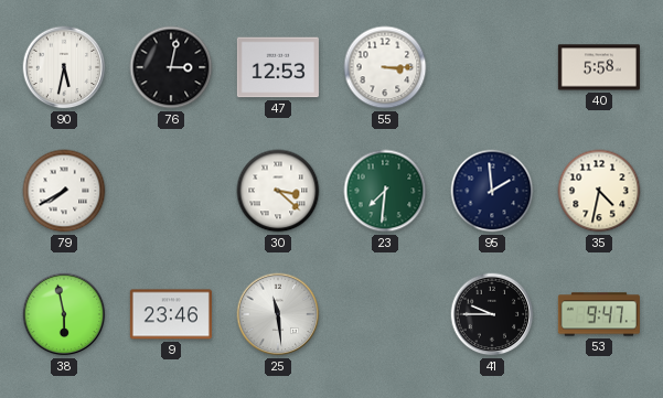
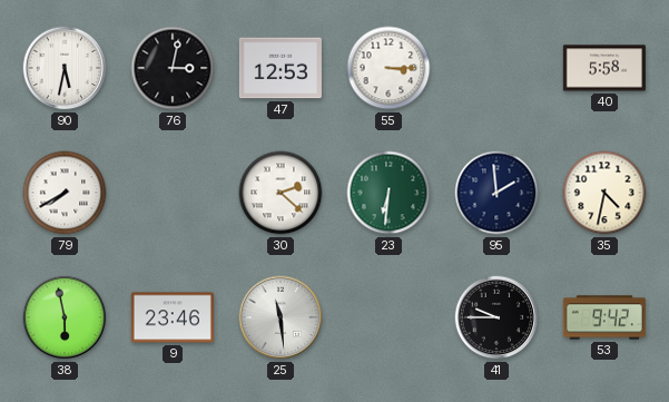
30: 3:22 -> 2:22 (281, 193)
23: 7:31 -> 6:31 (388, 193)
53: 9:47 -> 9:42 (604, 317)
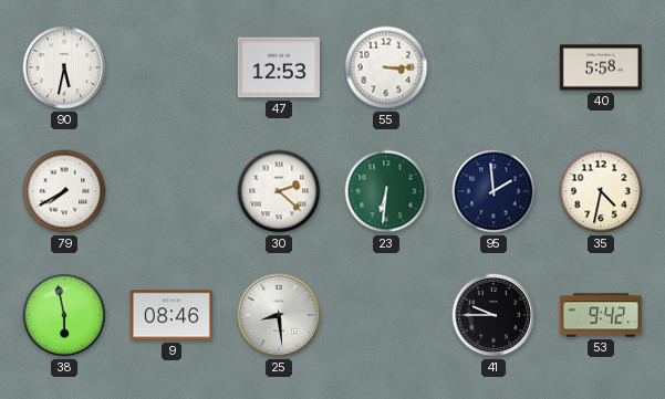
76: 3:02 -> none (173, 68)
9: 23:46 -> 08:46 (172, 315)
25: 11:29 -> 8:29 (279, 315)
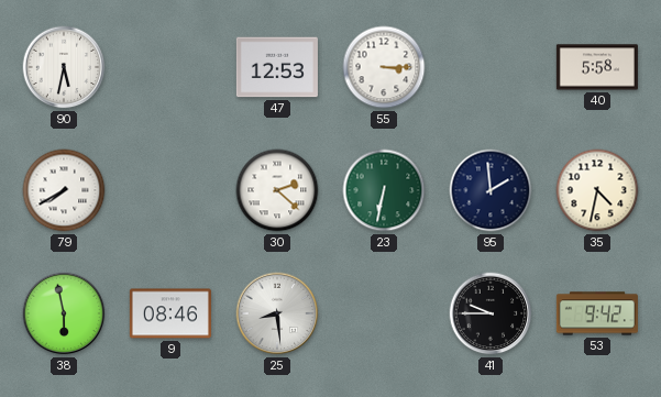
23: 6:31 -> 6:32 (384, 190)
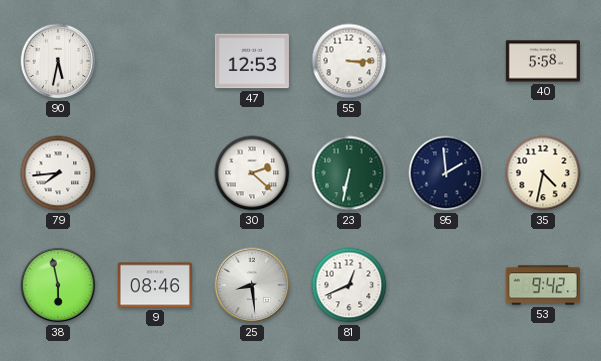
79: 7:40 -> 7:44 (58, 173)
81: none -> 12:41 (349, 285)
41: 9:45 -> none (491, 313)
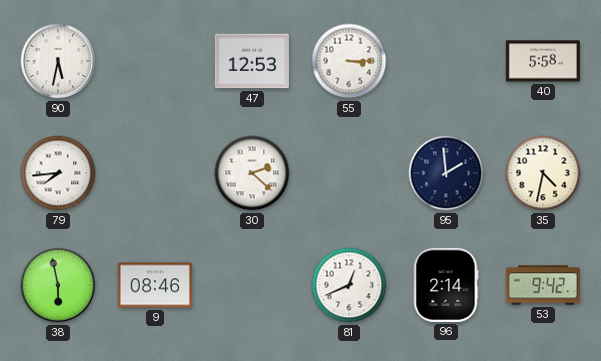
23: 6:32 -> none (349, 173)
25: 8:29 -> none (252, 285)
96: none -> 2:14 (446, 285)
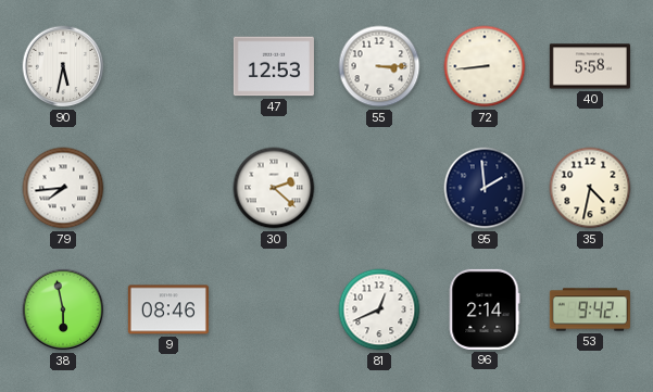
72: none -> 8:44 (485, 66)
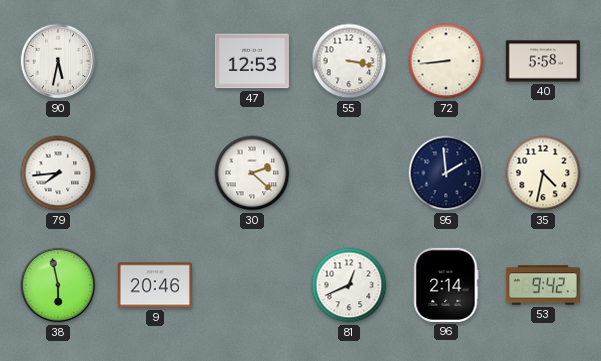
55: 3:15 -> 3:17 (349, 61)
9: 08:46 -> 20:46 (155, 285)
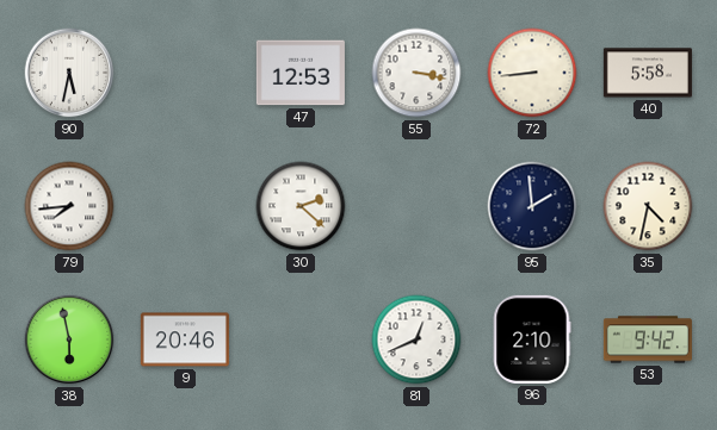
96: 2:14 -> 2:10 (532, 339)
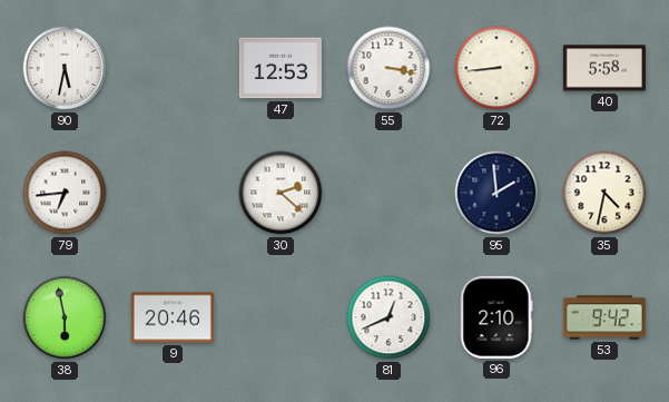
79: 7:44 -> 6:44 (65, 193)
